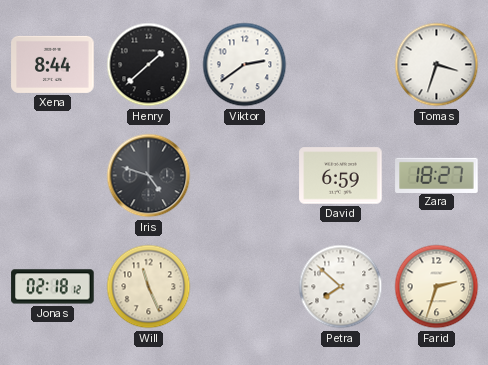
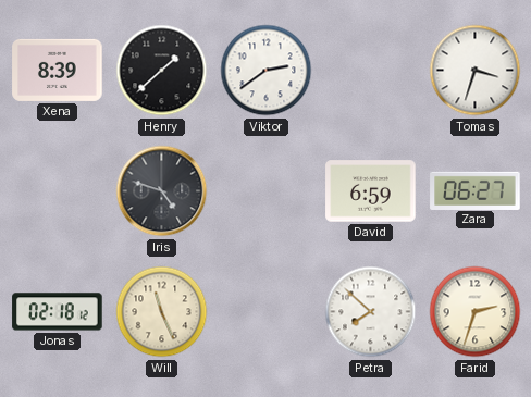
Xena: 8:44 -> 8:39 (58, 70)
Zara: 18:27 -> 06:27 (476, 190)
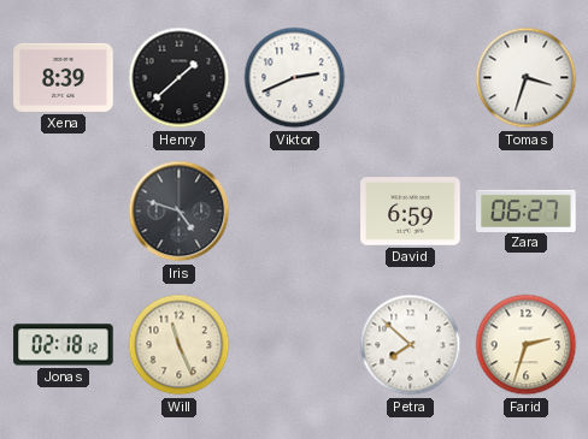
Viktor: 2:39 -> 2:41 (295, 78)
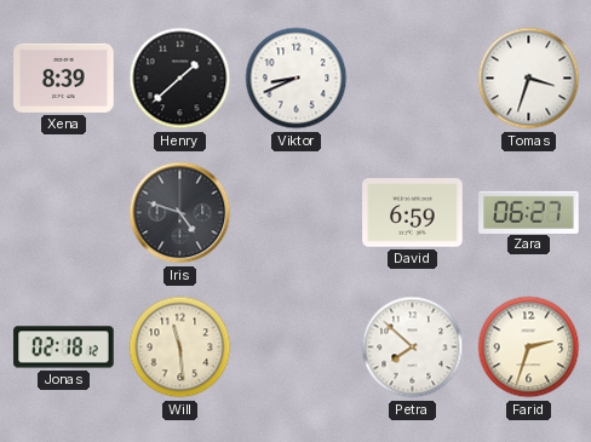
Viktor: 2:41 -> 8:41 (297, 79)
Will: 11:26 -> 11:29 (180, 348)
